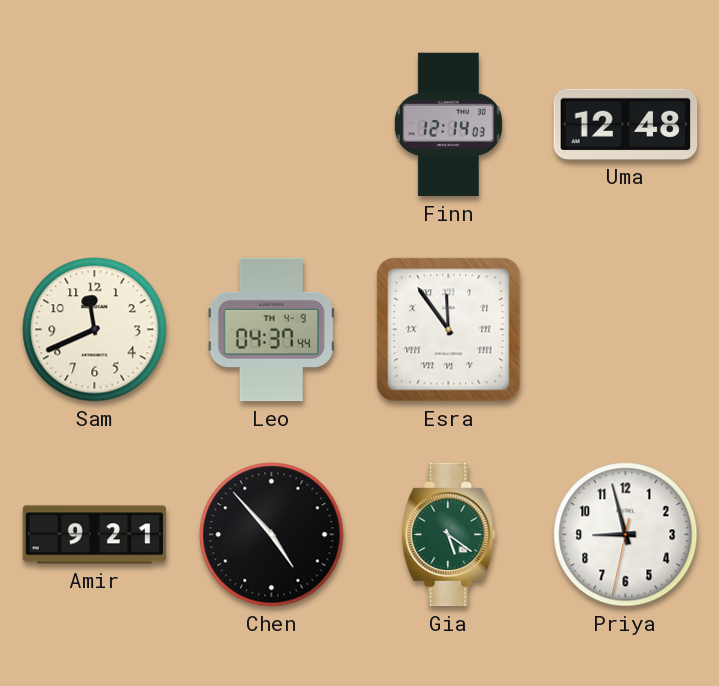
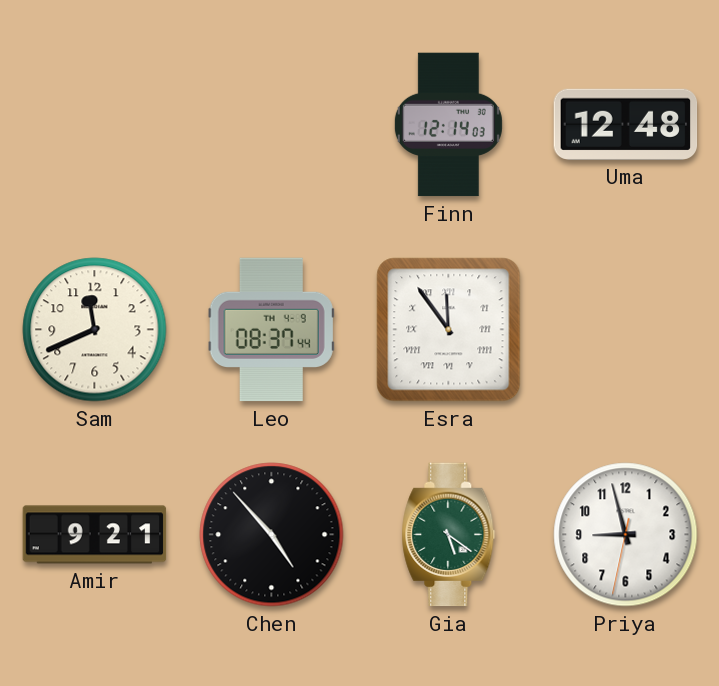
Leo: 04:37 -> 08:37 (271, 330)
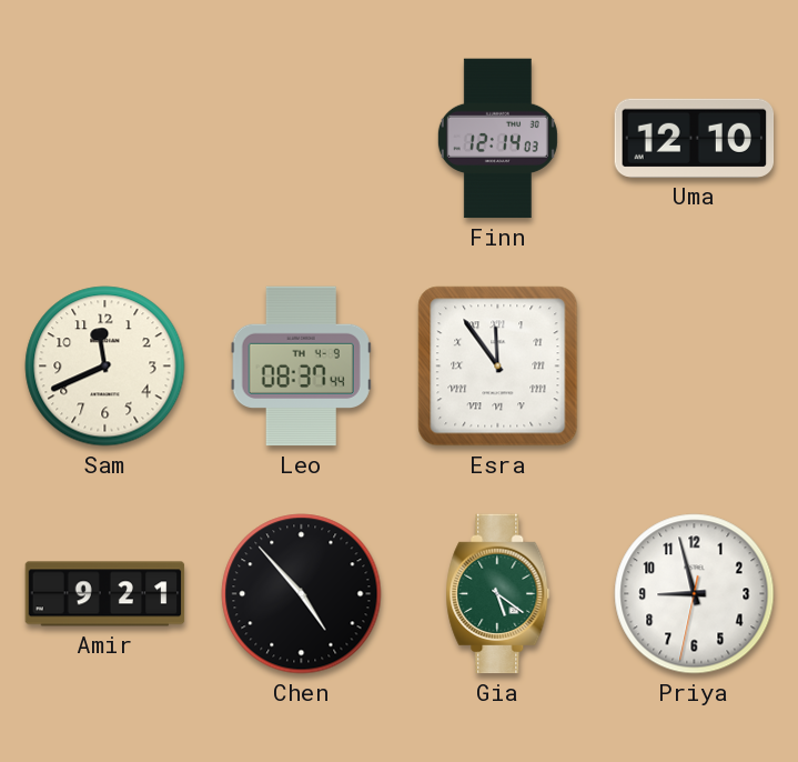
Uma: 12:48 -> 12:10 (695, 138)
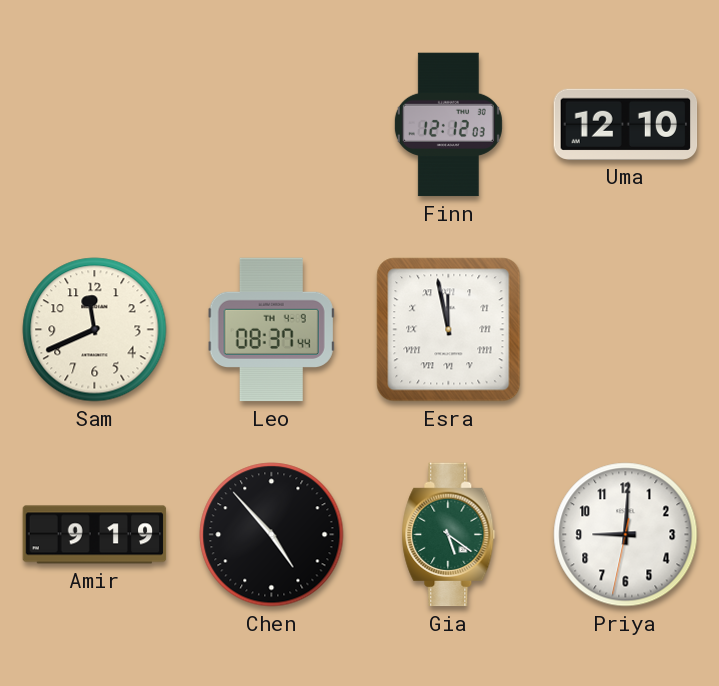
Finn: 12:14 -> 12:12 (448, 125)
Esra: 11:54 -> 11:58 (449, 330)
Amir: 9:21 -> 9:19 (95, 535)
Priya: 8:57 -> 9:00 (626, 535)
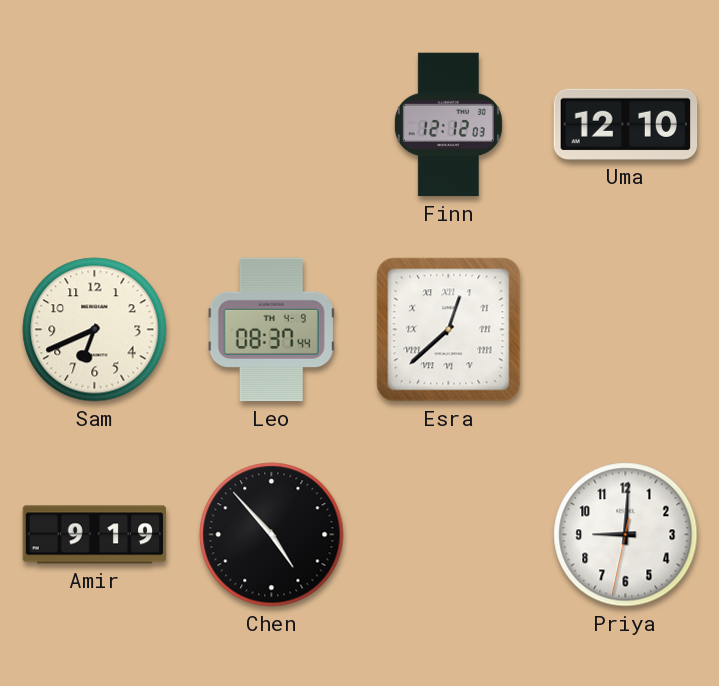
Sam: 11:41 -> 6:41 (95, 330)
Esra: 11:58 -> 12:38 (449, 330)
Gia: 5:21 -> none (449, 535)
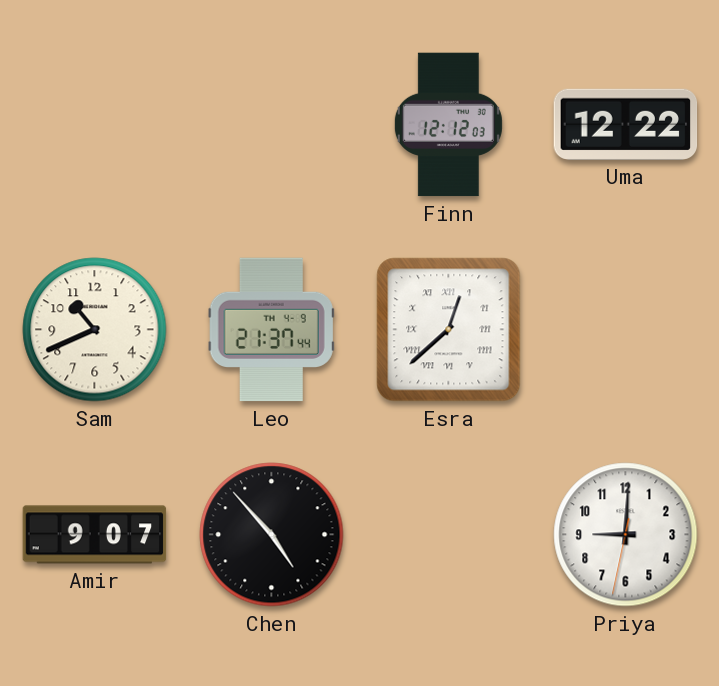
Uma: 12:10 -> 12:22 (626, 124)
Sam: 6:41 -> 10:41 (95, 330)
Leo: 08:37 -> 21:37 (271, 330)
Amir: 9:19 -> 9:07 (95, 535)
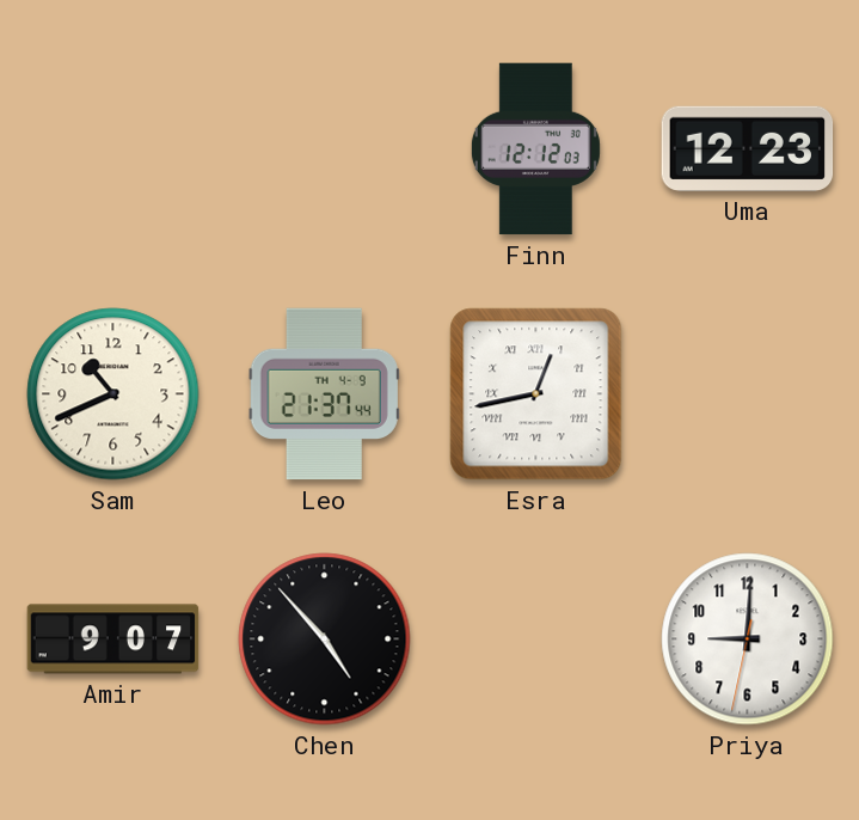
Uma: 12:22 -> 12:23 (748, 148)
Esra: 12:38 -> 12:43 (536, 394)
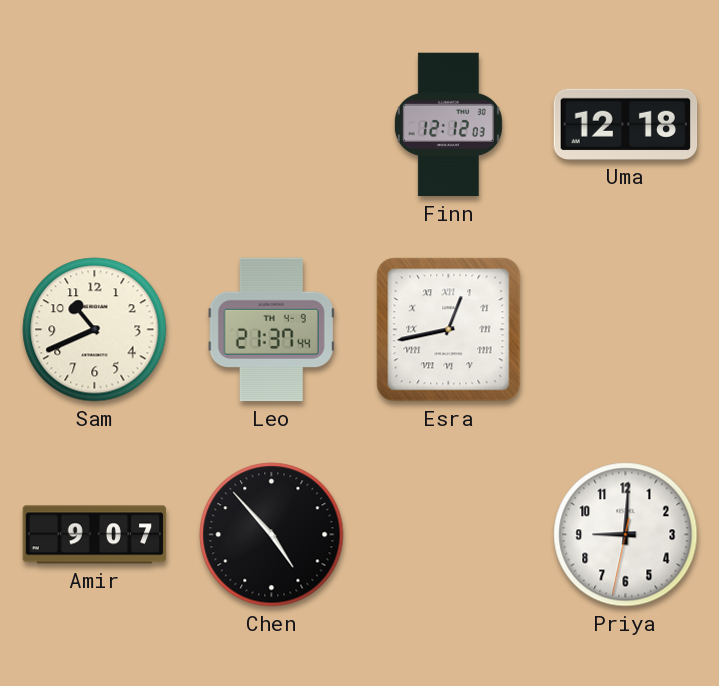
Uma: 12:23 -> 12:18 (626, 124)
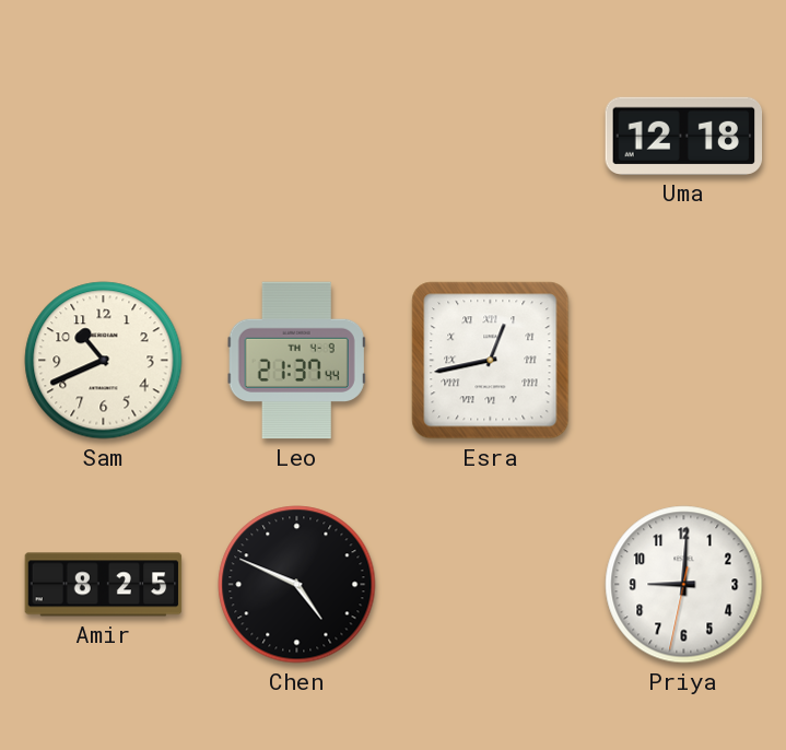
Finn: 12:12 -> none (448, 125)
Amir: 9:07 -> 8:25 (104, 585)
Chen: 4:53 -> 4:49 (297, 585)
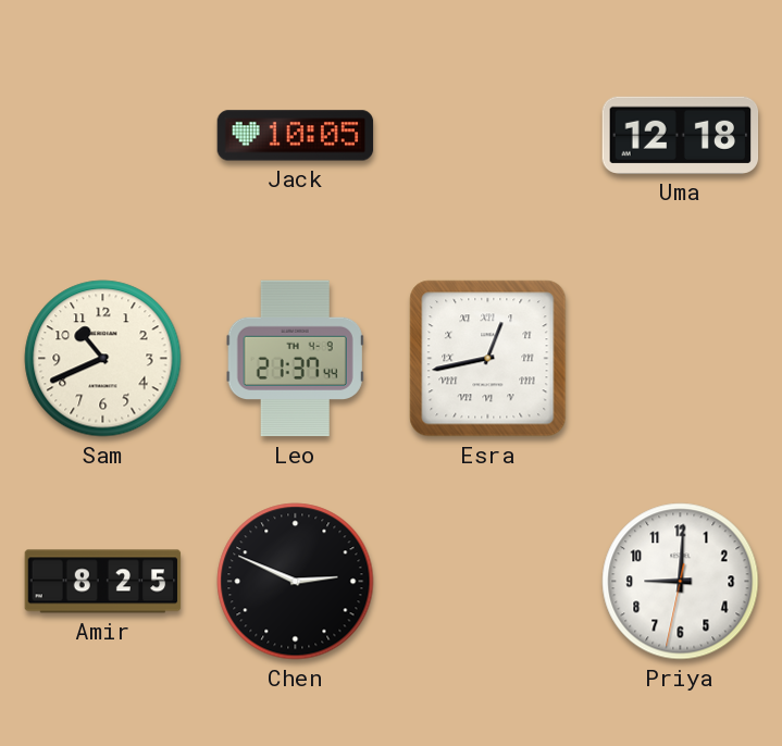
Jack: none -> 10:05 (296, 136)
Chen: 4:49 -> 2:49 (296, 582)
